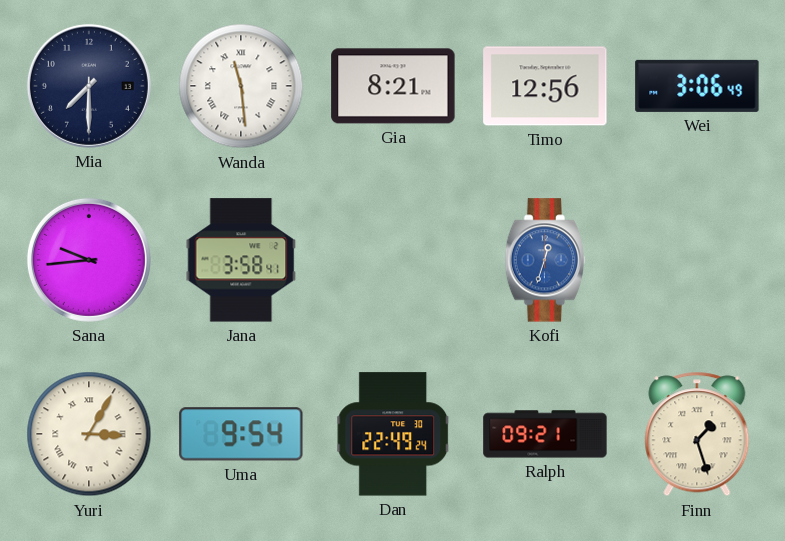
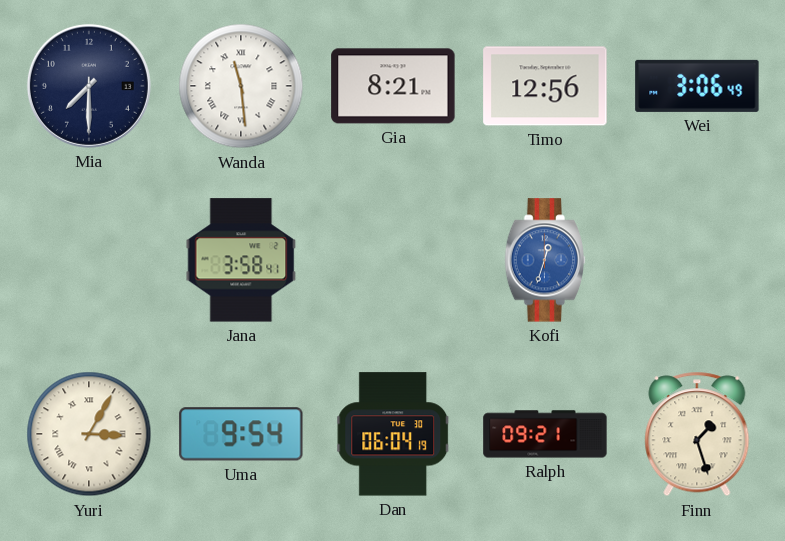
Sana: 9:44 -> none (89, 260)
Dan: 22:49 -> 06:04 (394, 434)
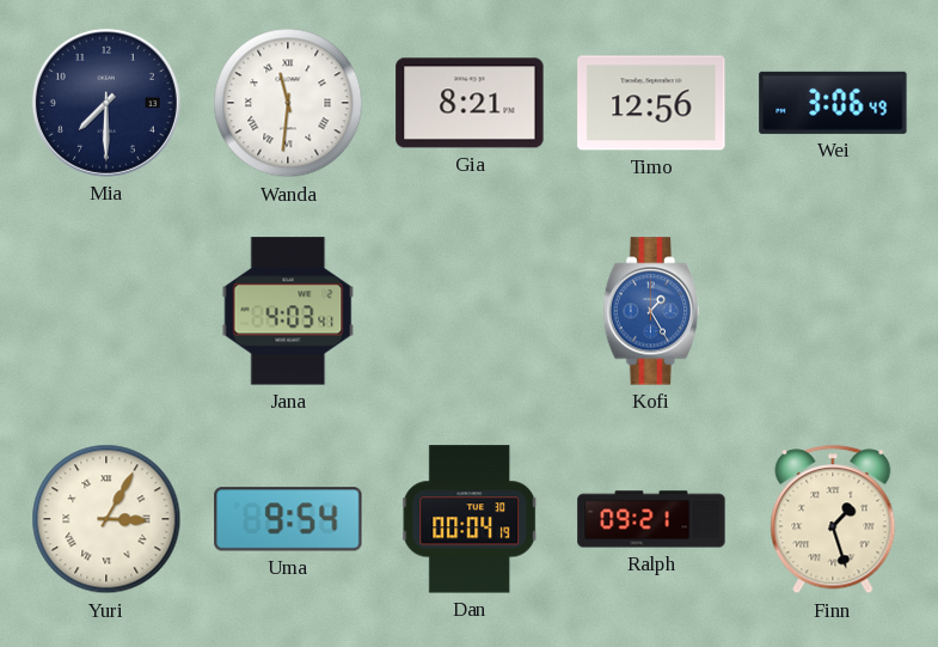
Wanda: 11:29 -> 11:31 (288, 103)
Jana: 3:58 -> 4:03 (288, 311)
Kofi: 12:33 -> 1:25 (651, 311)
Dan: 06:04 -> 00:04 (471, 519)
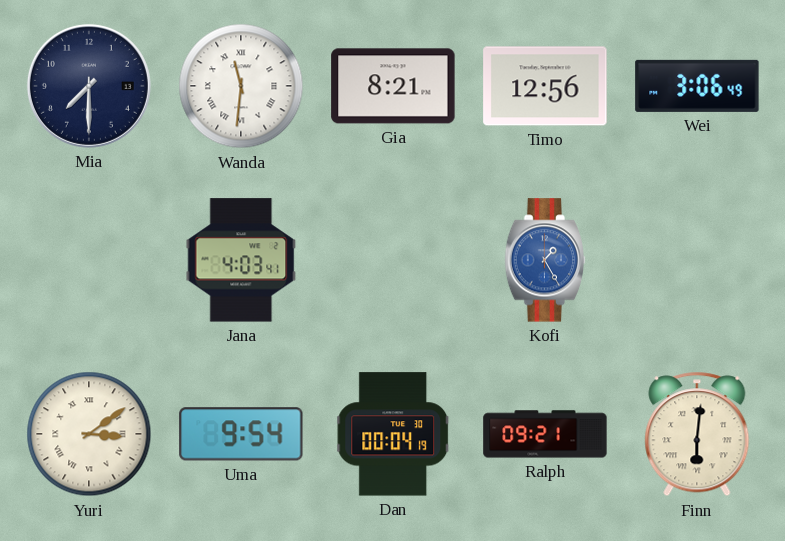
Yuri: 3:05 -> 3:09 (89, 434)
Finn: 1:27 -> 6:01 (697, 434)
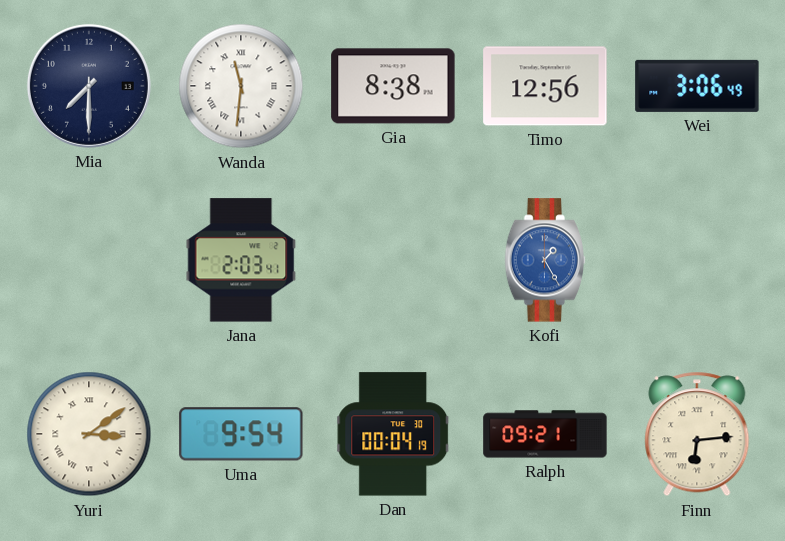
Gia: 8:21 -> 8:38 (393, 86)
Jana: 4:03 -> 2:03 (241, 260)
Finn: 6:01 -> 6:14 (697, 434)
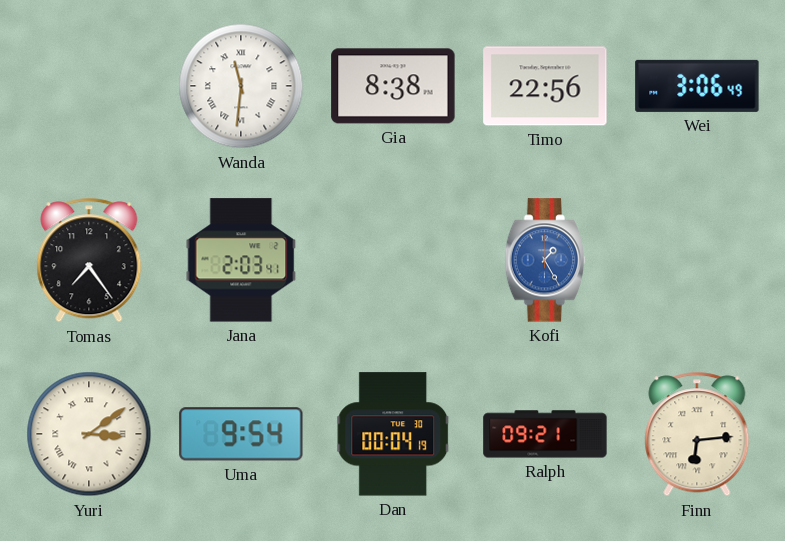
Mia: 7:30 -> none (89, 86)
Timo: 12:56 -> 22:56 (545, 86)
Tomas: none -> 7:24 (89, 260)
